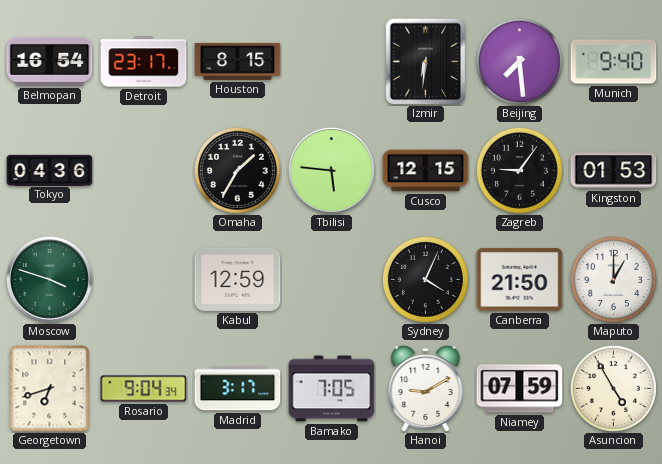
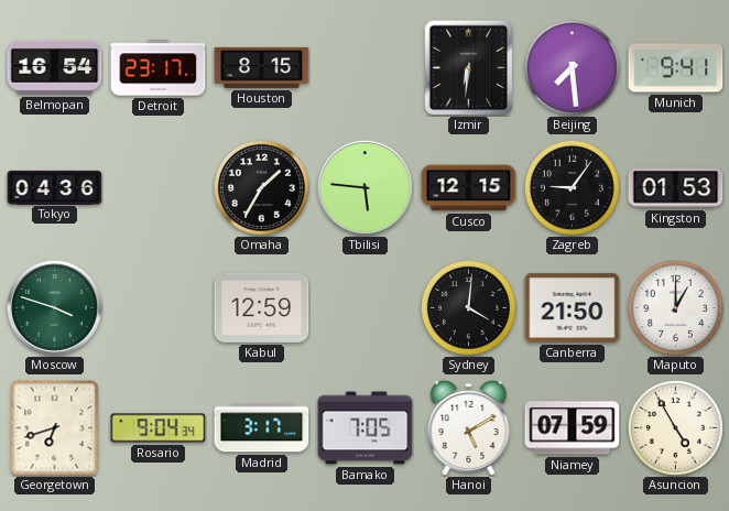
Munich: 9:40 -> 9:41 (676, 68)
Sydney: 4:04 -> 4:01 (468, 307)
Hanoi: 9:10 -> 5:10 (469, 427)
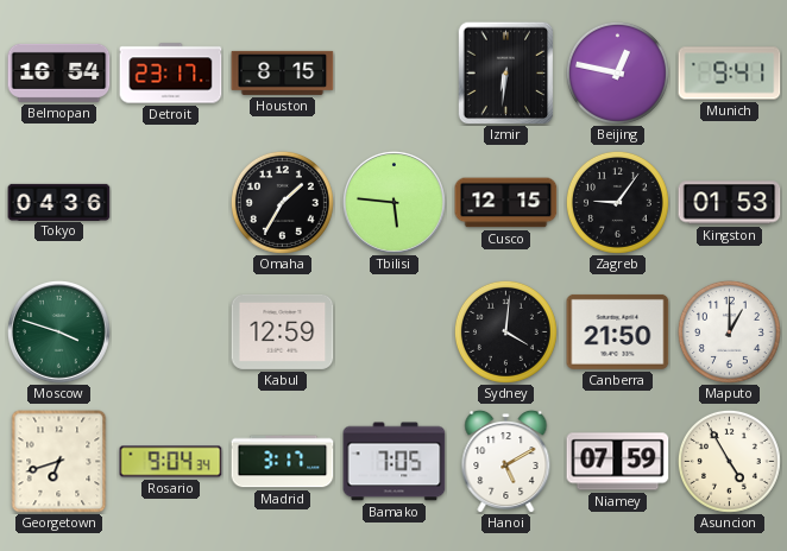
Beijing: 7:29 -> 12:47 (617, 72)
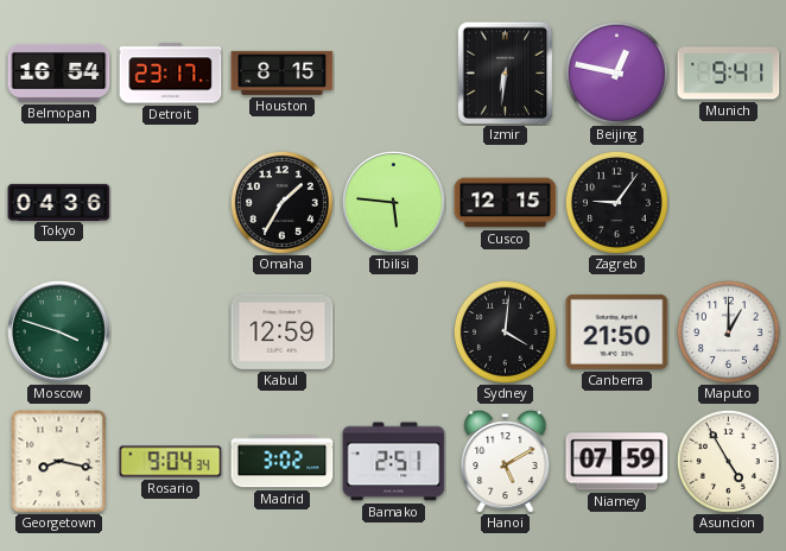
Kingston: 01:53 -> none (730, 203)
Georgetown: 6:42 -> 8:17 (59, 462)
Madrid: 3:17 -> 3:02 (283, 462)
Bamako: 7:05 -> 2:51 (394, 462)
